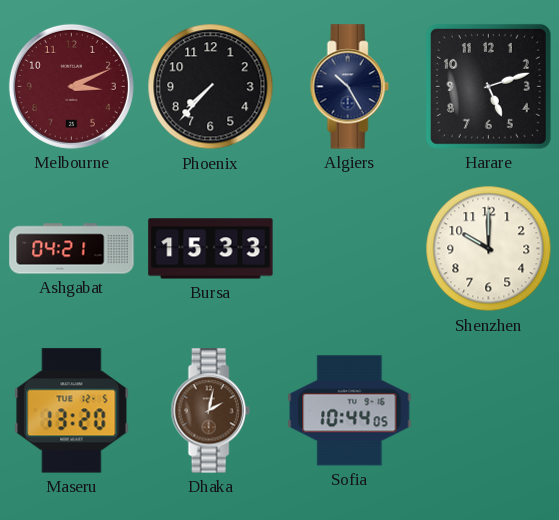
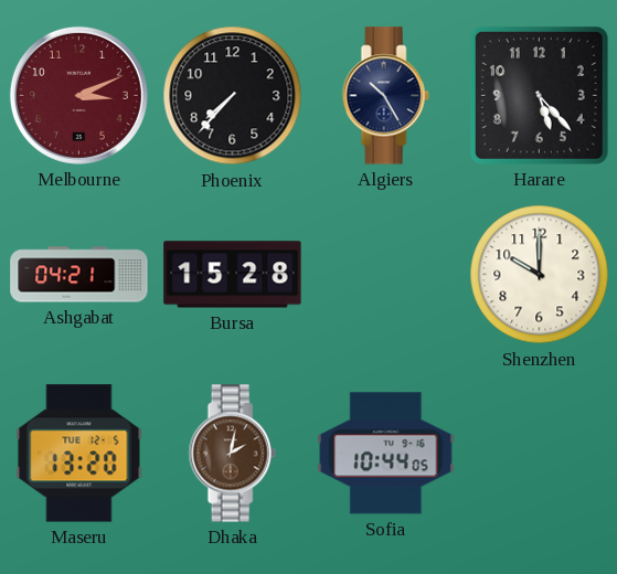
Harare: 5:12 -> 5:23 (539, 95)
Bursa: 15:33 -> 15:28 (233, 275)
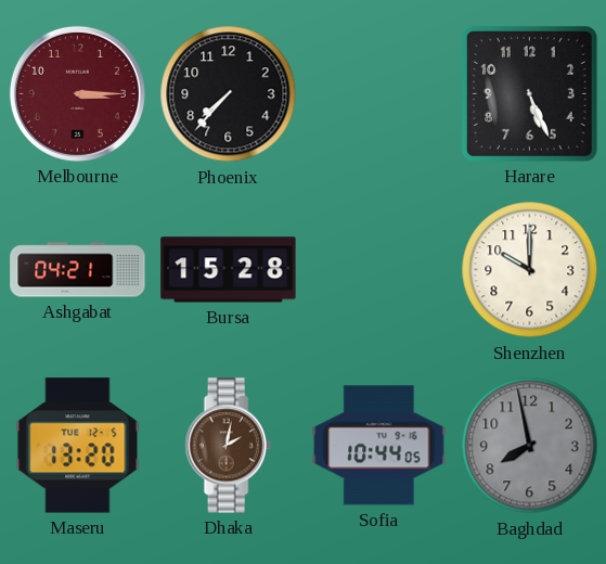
Melbourne: 3:11 -> 3:15 (77, 93)
Algiers: 10:25 -> none (385, 96)
Harare: 5:23 -> 5:26 (529, 93)
Baghdad: none -> 7:58 (530, 446)
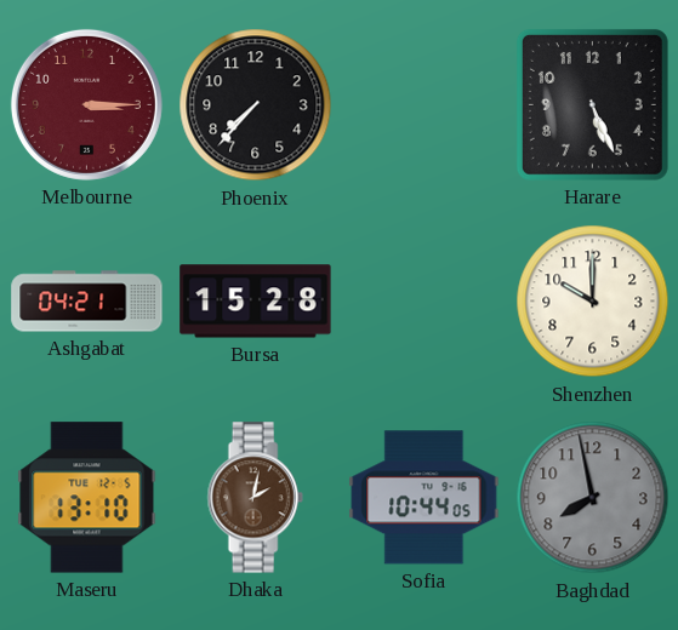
Maseru: 13:20 -> 13:10 (87, 498)
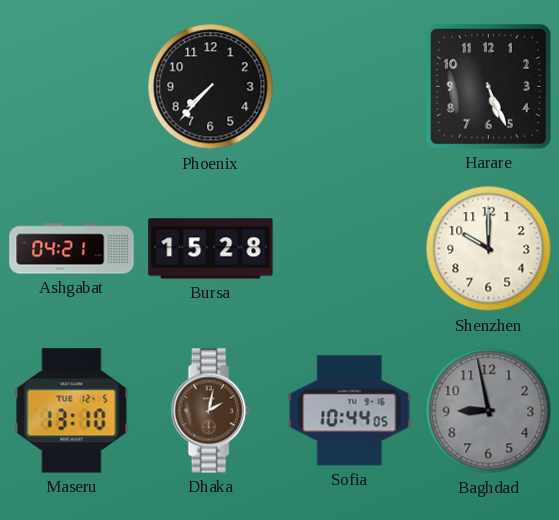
Melbourne: 3:15 -> none (86, 104)
Baghdad: 7:58 -> 8:58 (489, 411)
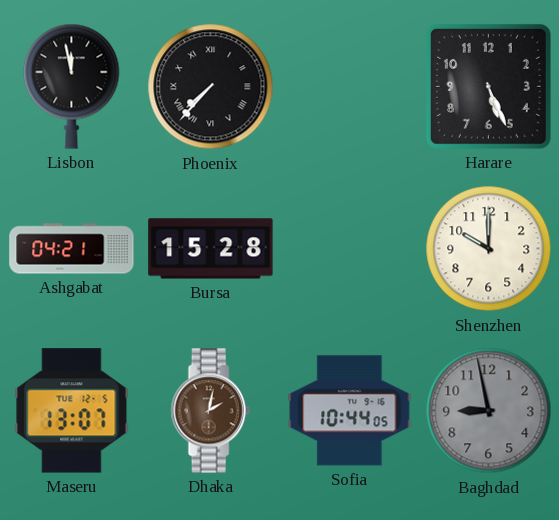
Lisbon: none -> 11:58 (72, 86)
Phoenix numerals: Arabic -> Roman (211, 87)
Maseru: 13:10 -> 13:07 (72, 411)
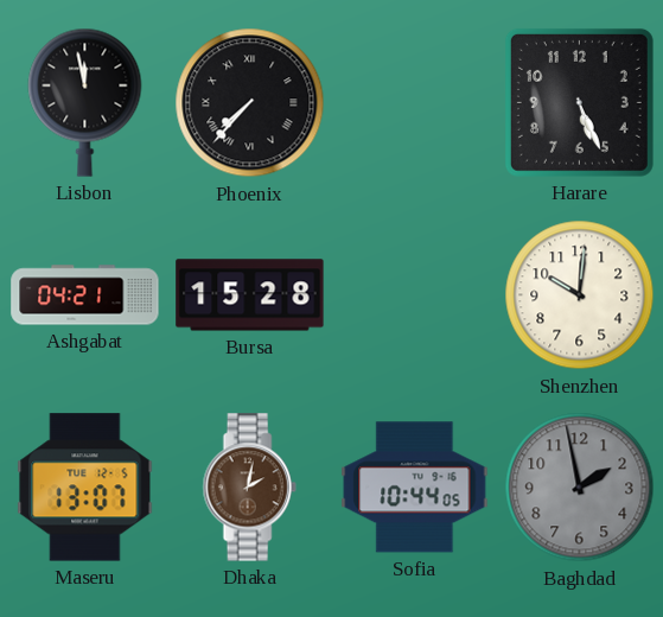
Shenzhen: 10:00 -> 10:01 (580, 295)
Baghdad: 8:58 -> 1:58 (580, 488)
